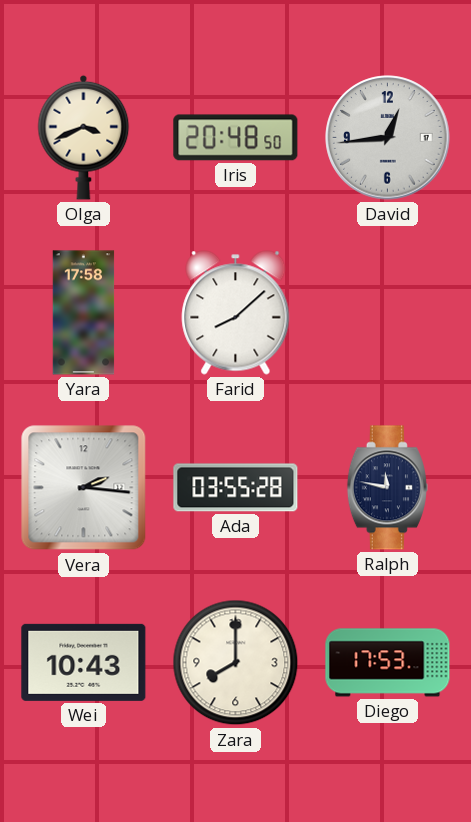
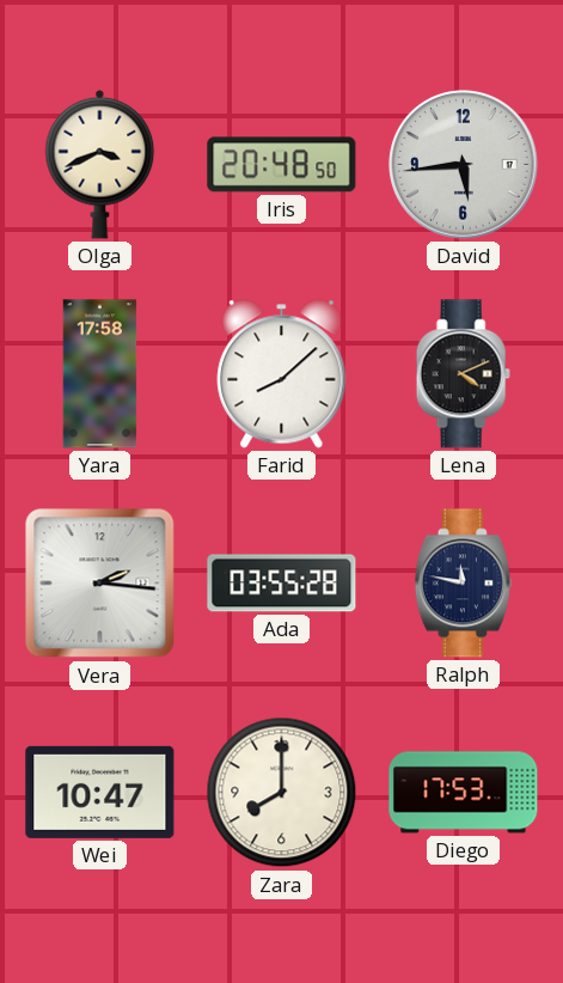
David: 12:44 -> 5:44 (464, 165)
Lena: none -> 4:11 (463, 374)
Wei: 10:43 -> 10:47 (100, 792)
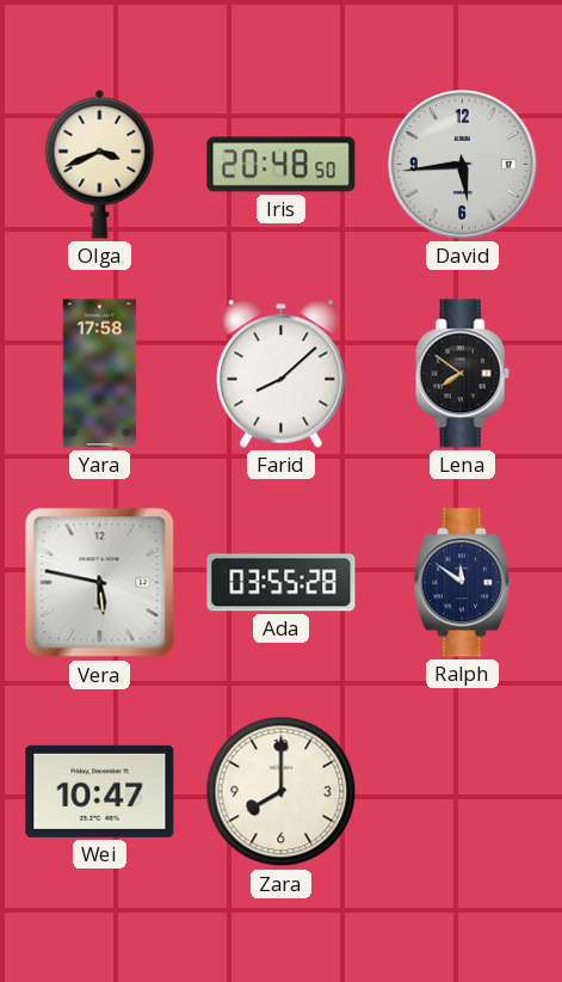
Lena: 4:11 -> 7:51 (462, 374)
Vera: 2:16 -> 5:47 (100, 583)
Ralph: 11:47 -> 11:51 (462, 583)
Diego: 17:53 -> none (464, 793)
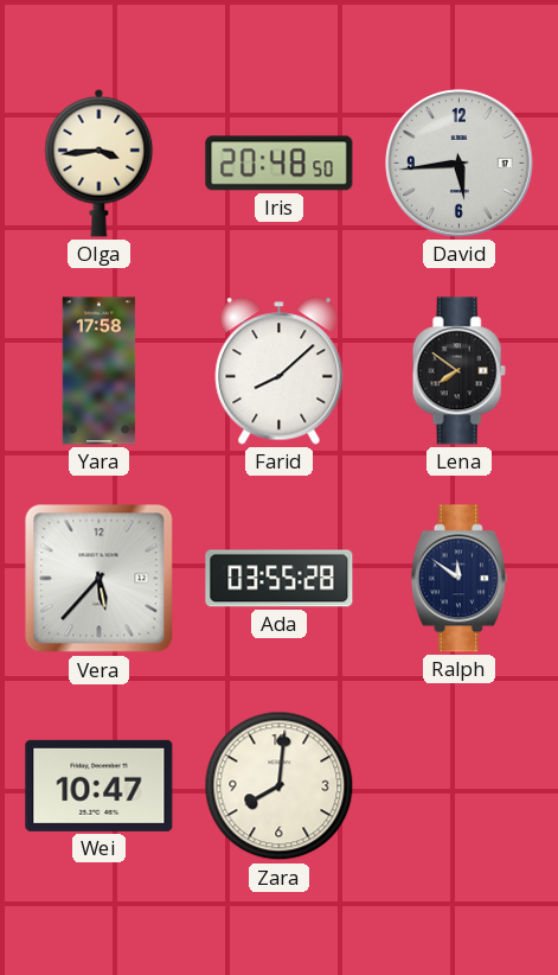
Olga: 3:41 -> 3:44 (100, 162)
Vera: 5:47 -> 5:37 (100, 579)
Zara: 8:00 -> 8:01 (280, 786)
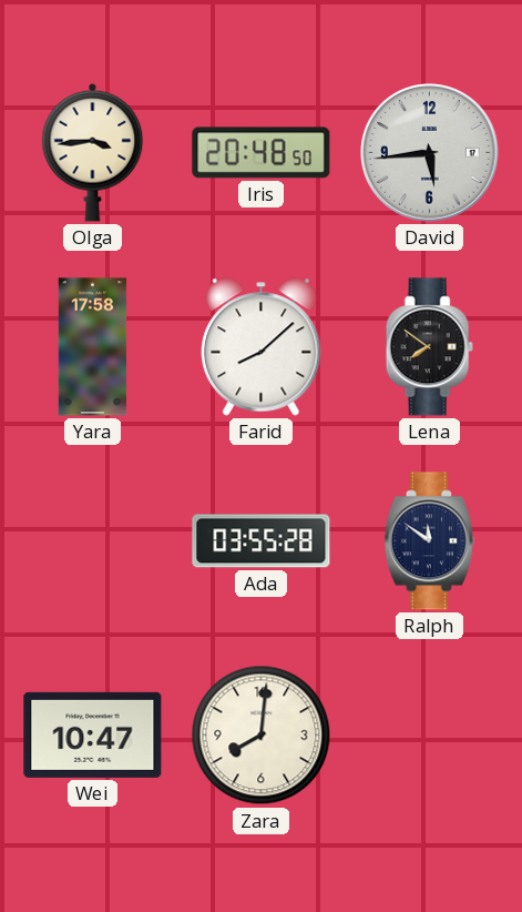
Vera: 5:37 -> none (100, 579)
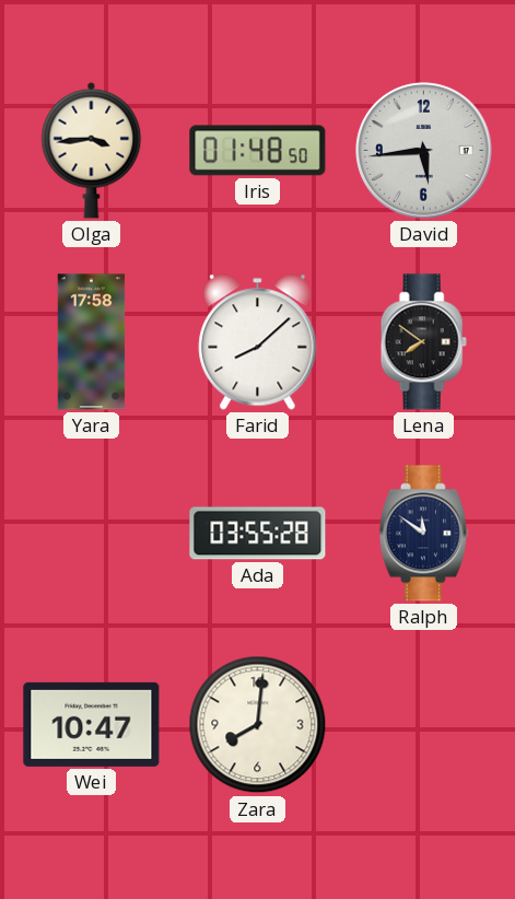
Iris: 20:48 -> 01:48 (258, 151)
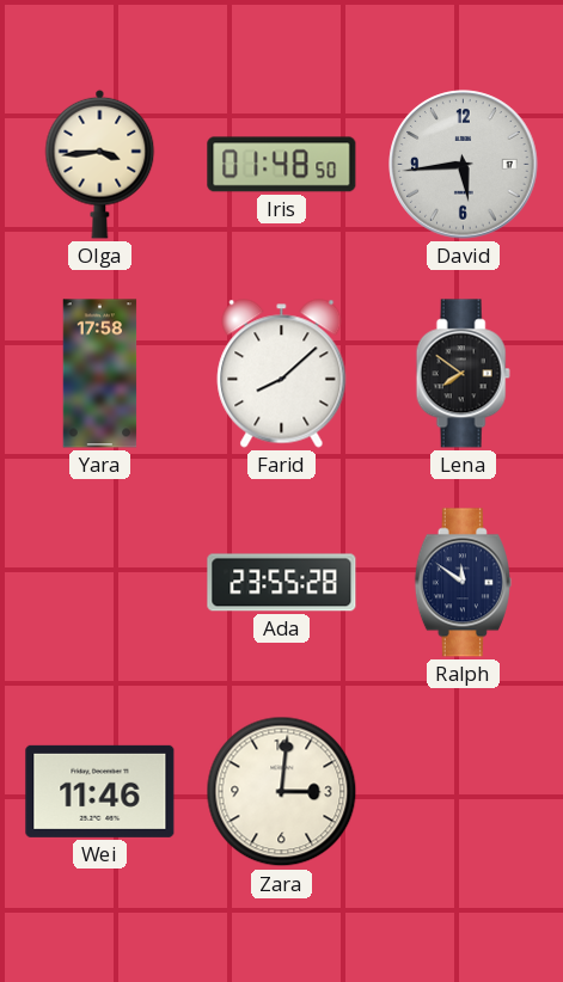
Ada: 03:55 -> 23:55 (282, 583)
Wei: 10:47 -> 11:46 (100, 791)
Zara: 8:01 -> 3:01 (282, 792)
